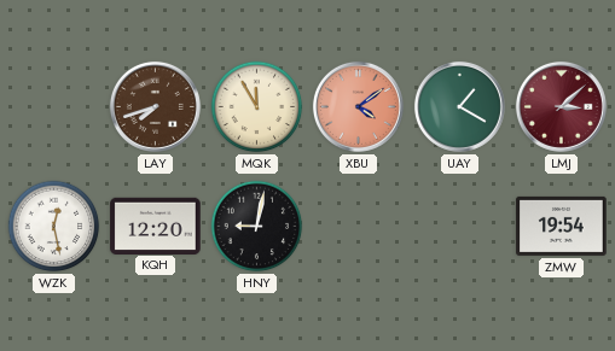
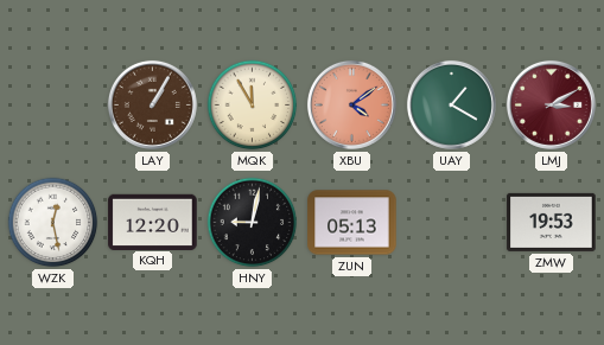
LAY: 7:42 -> 1:05 (152, 104)
LMJ: 3:08 -> 3:10 (551, 104)
ZUN: none -> 05:13 (352, 223)
ZMW: 19:54 -> 19:53 (552, 222)
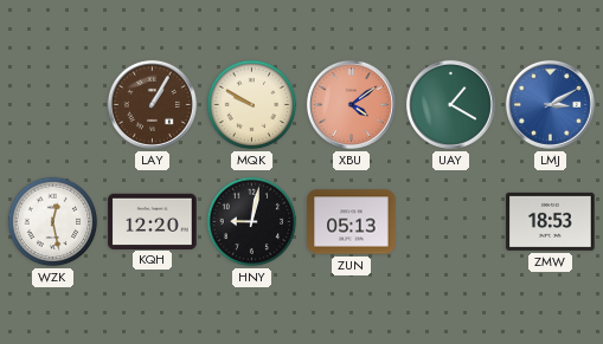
MQK: 11:55 -> 9:50 (252, 105)
LMJ dial: burgundy -> blue (550, 104)
ZMW: 19:53 -> 18:53 (551, 221)
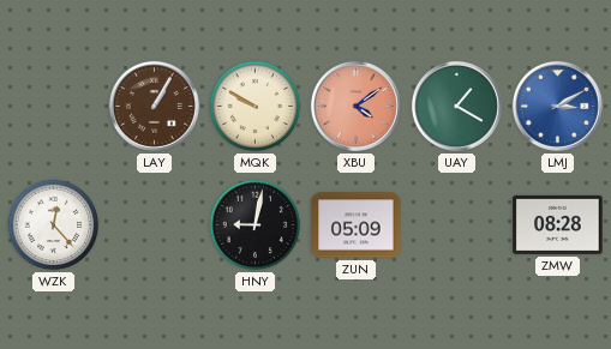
WZK: 12:28 -> 12:23 (54, 225)
KQH: 12:20 -> none (153, 221)
ZUN: 05:13 -> 05:09 (357, 225)
ZMW: 18:53 -> 08:28 (558, 224)
